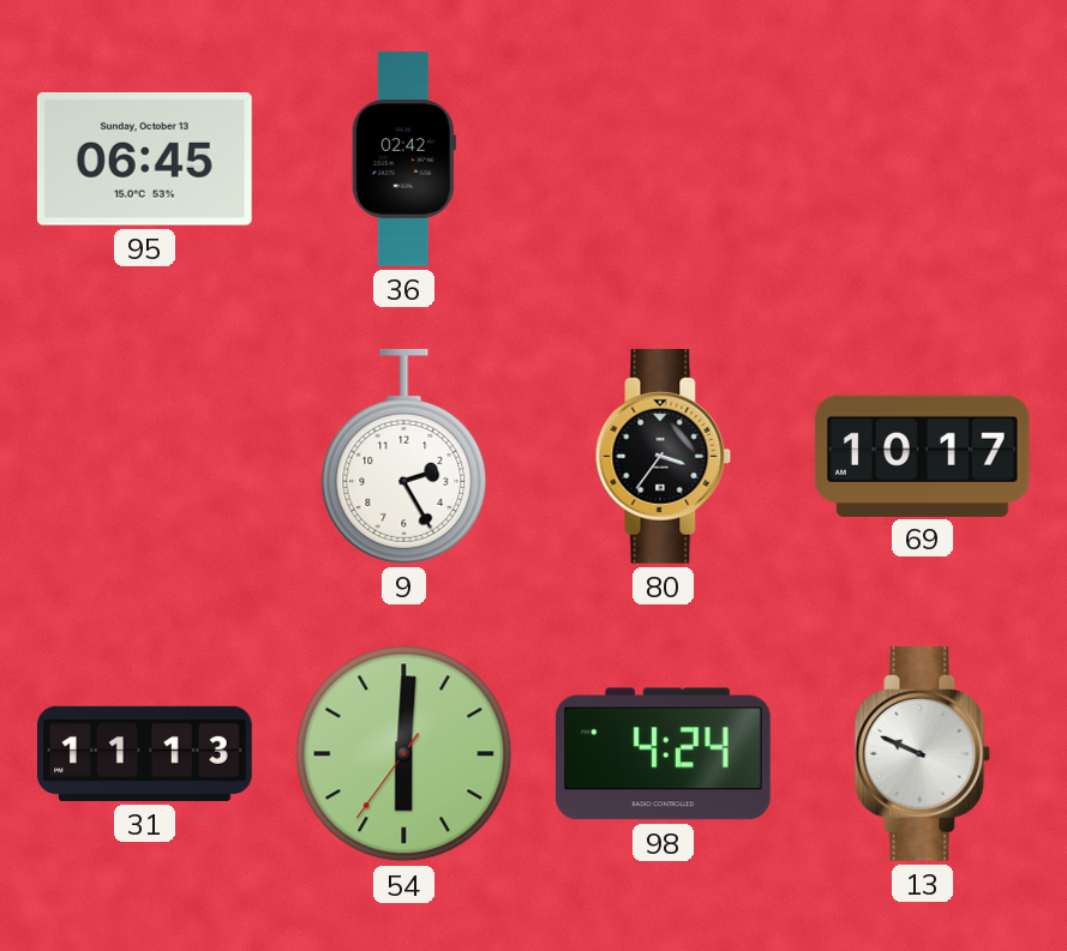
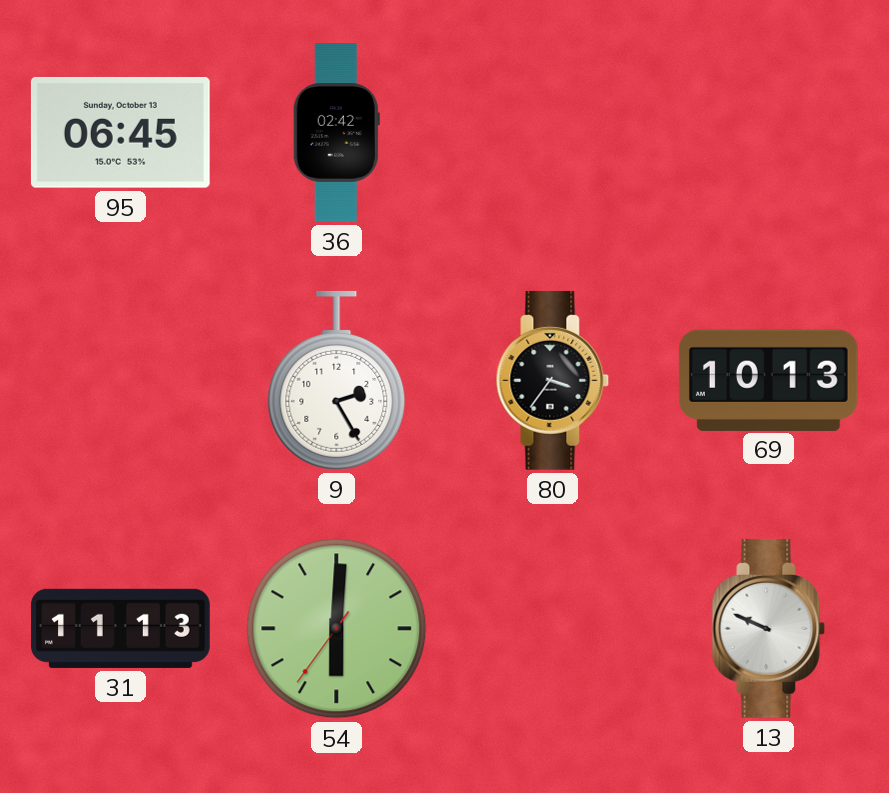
69: 10:17 -> 10:13 (768, 380)
98: 4:24 -> none (663, 754)
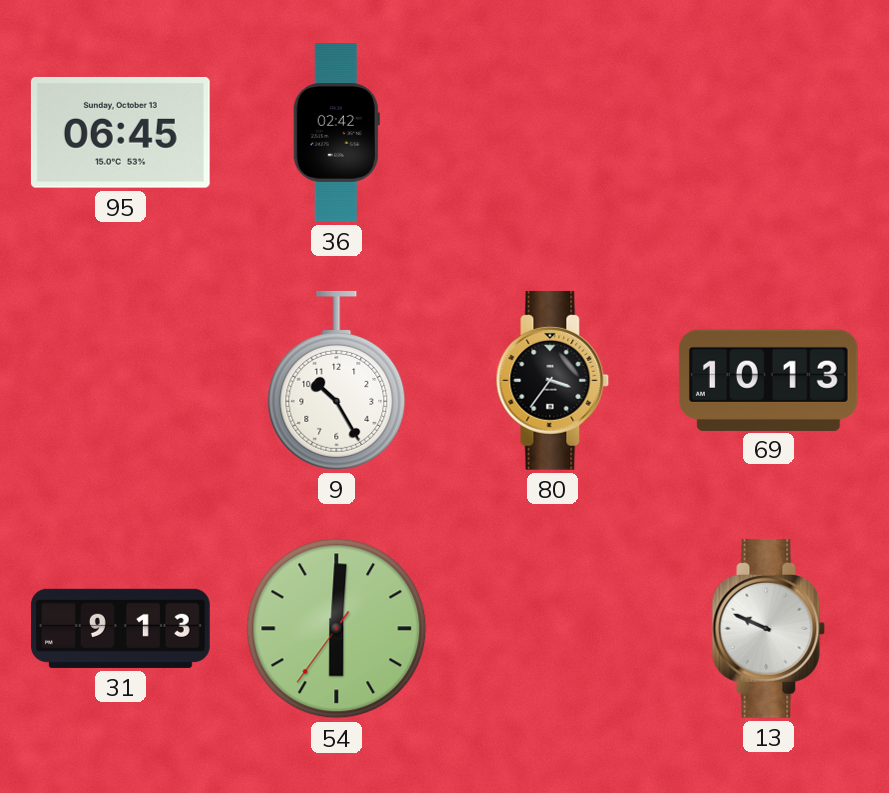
9: 2:25 -> 10:25 (337, 380)
31: 11:13 -> 9:13 (121, 628)
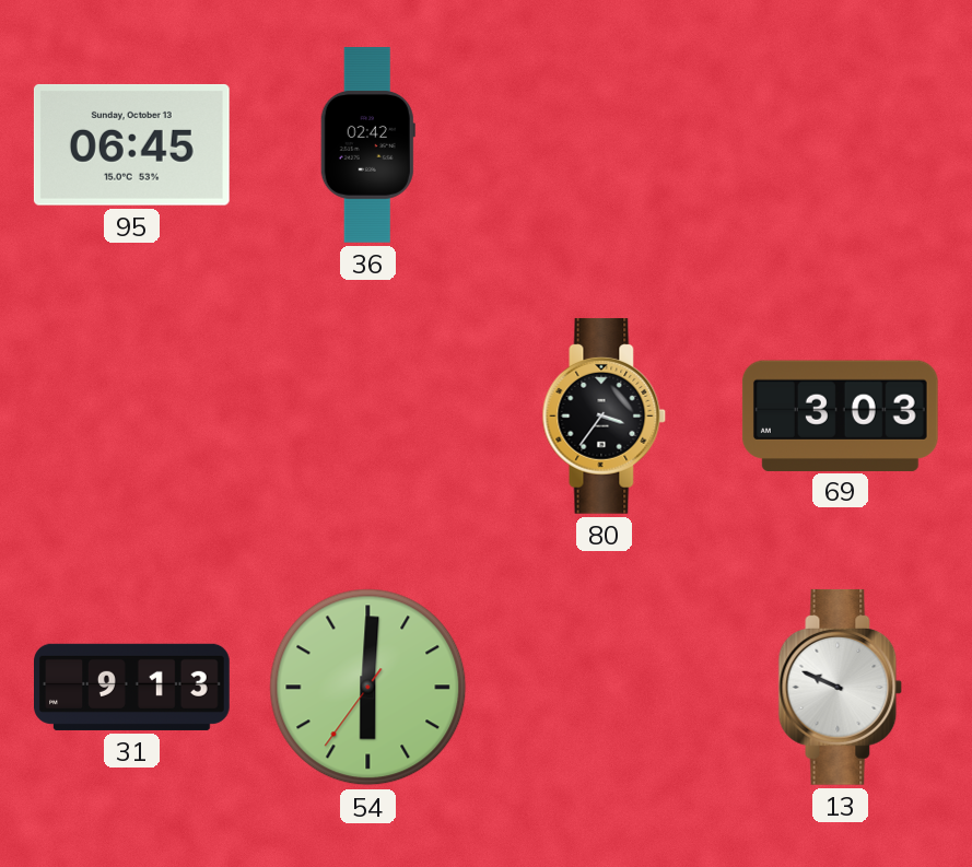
9: 10:25 -> none (337, 380)
69: 10:13 -> 3:03 (840, 415)
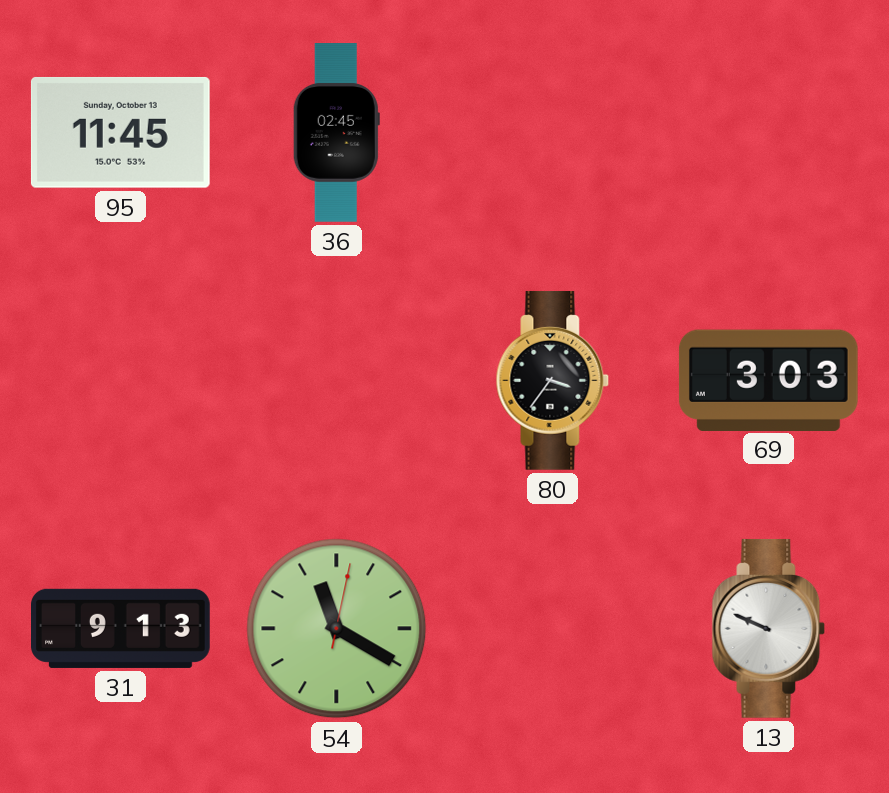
95: 06:45 -> 11:45 (120, 132)
36: 02:42 -> 02:45 (336, 133)
54: 6:00 -> 11:20 (337, 629)
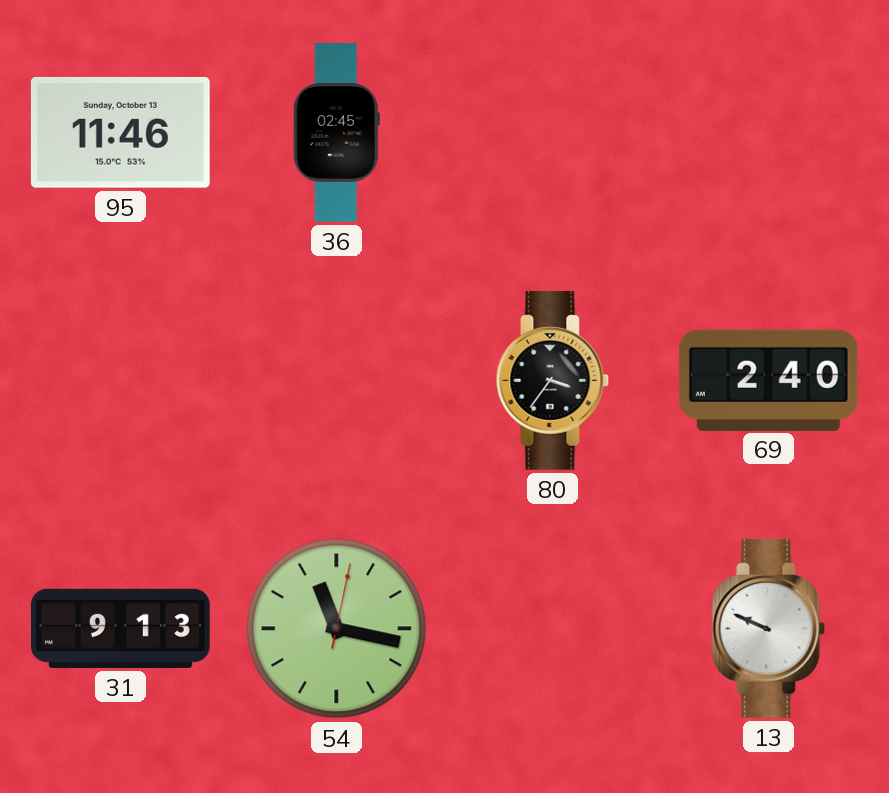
95: 11:45 -> 11:46 (120, 132)
69: 3:03 -> 2:40 (768, 380)
54: 11:20 -> 11:17 (337, 629)
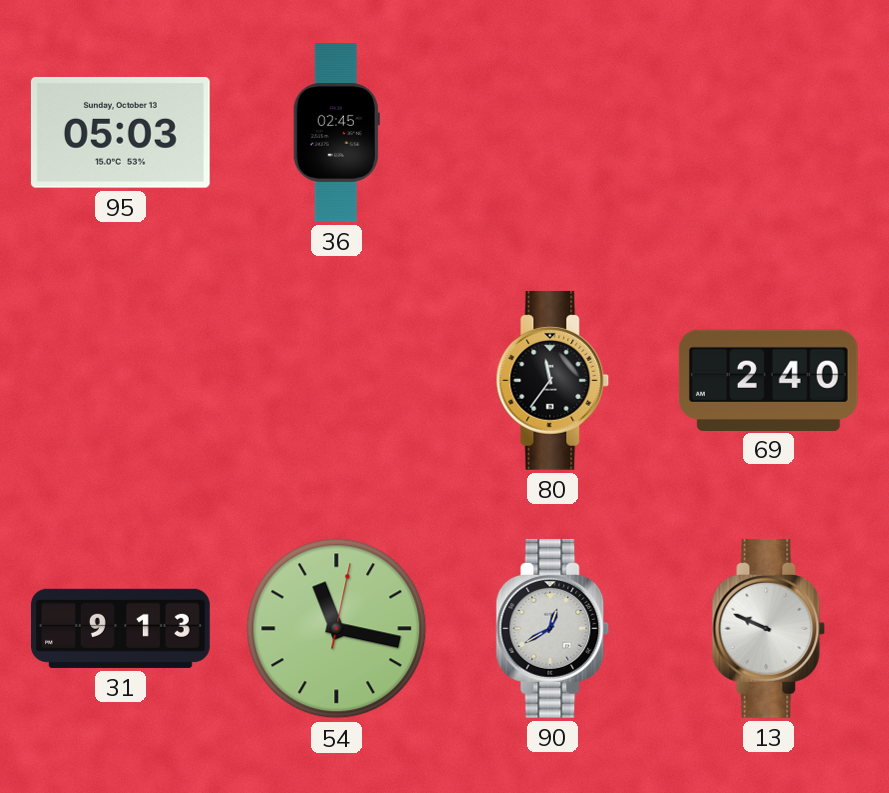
95: 11:46 -> 05:03 (120, 132)
80: 3:36 -> 11:36 (553, 380)
90: none -> 12:40 (553, 628)
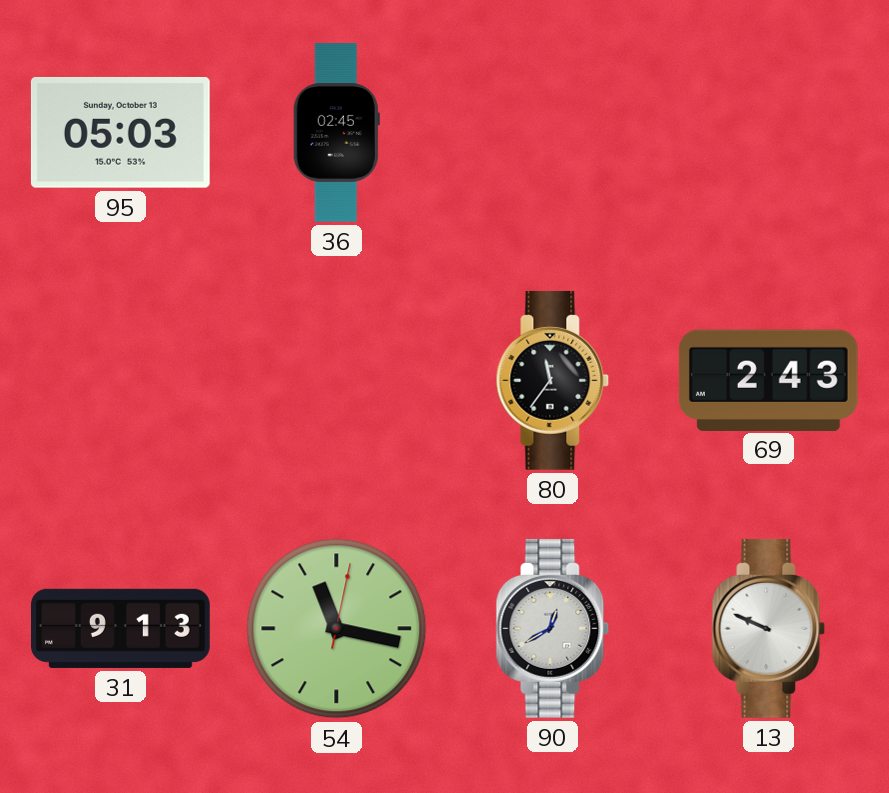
69: 2:40 -> 2:43 (768, 380)
